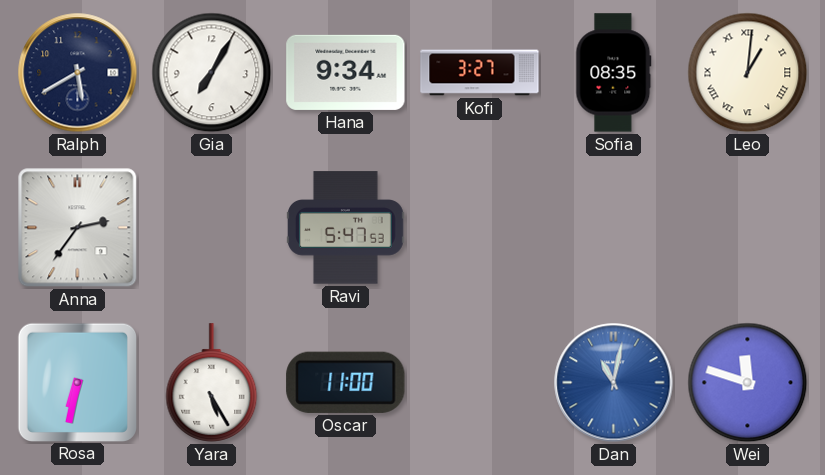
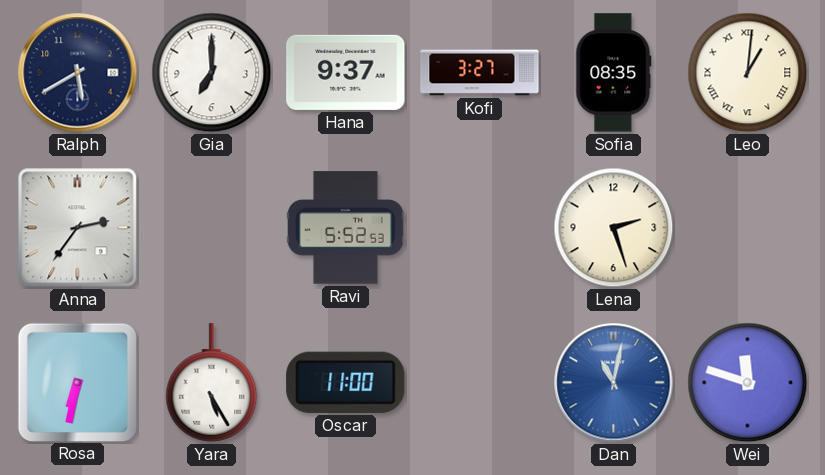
Gia: 7:05 -> 7:00 (212, 73)
Hana: 9:34 -> 9:37 (346, 72)
Ravi: 5:47 -> 5:52 (346, 228)
Lena: none -> 2:27 (614, 228)
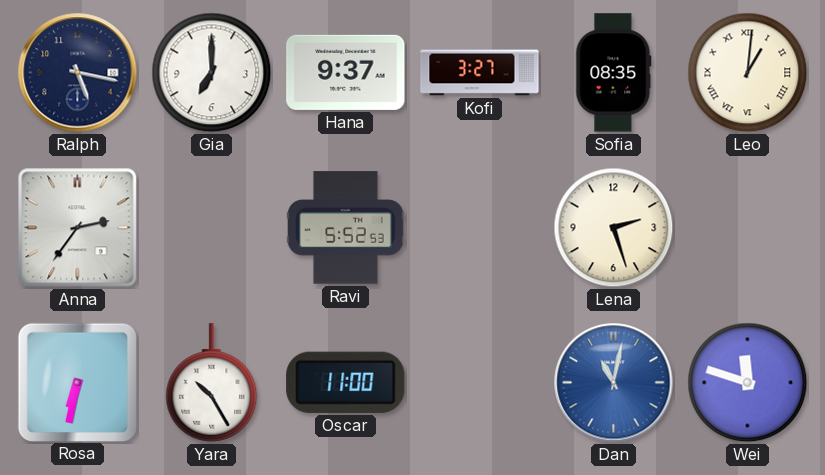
Ralph: 5:40 -> 5:17 (78, 73)
Yara: 5:25 -> 10:25 (212, 383)
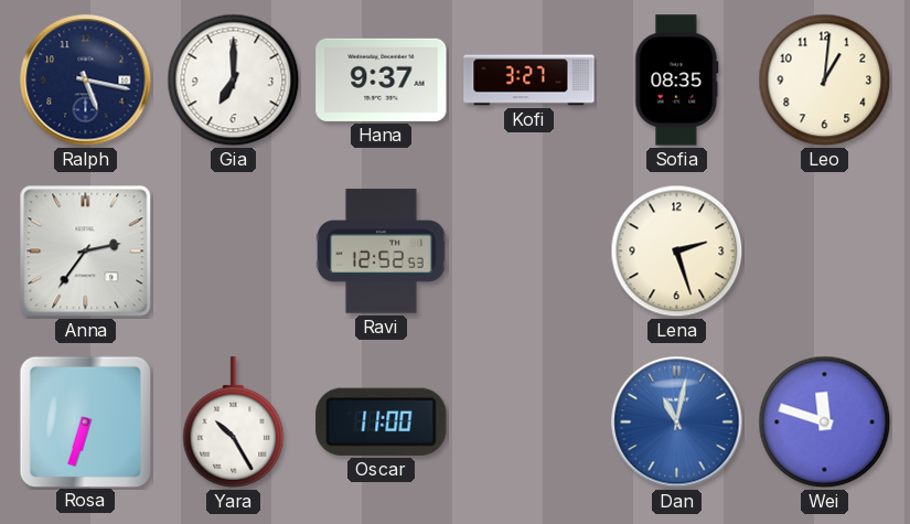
Leo numerals: Roman -> Arabic (825, 81)
Ravi: 5:52 -> 12:52 (382, 252)
Rosa: 6:32 -> 6:33 (85, 421)
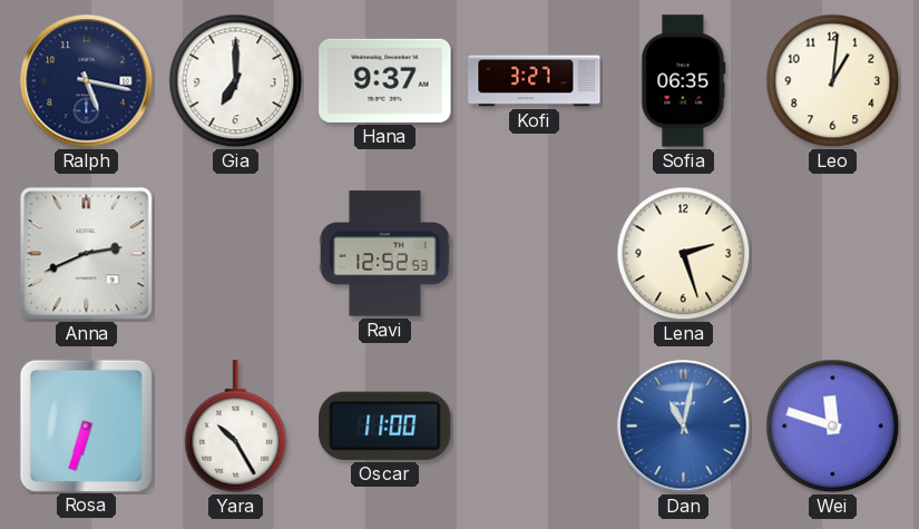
Sofia: 08:35 -> 06:35 (684, 81)
Anna: 2:36 -> 2:41 (87, 254)
